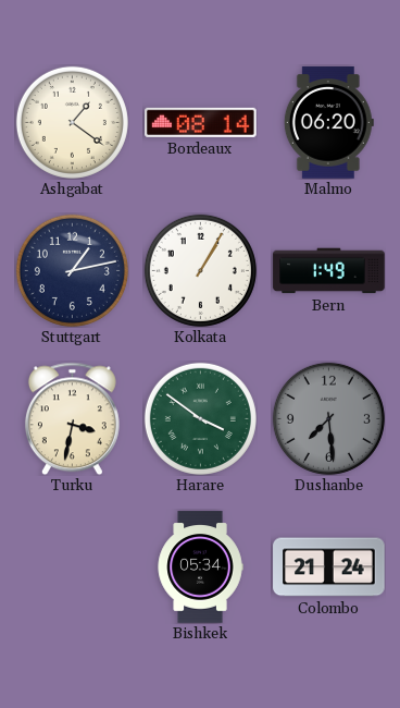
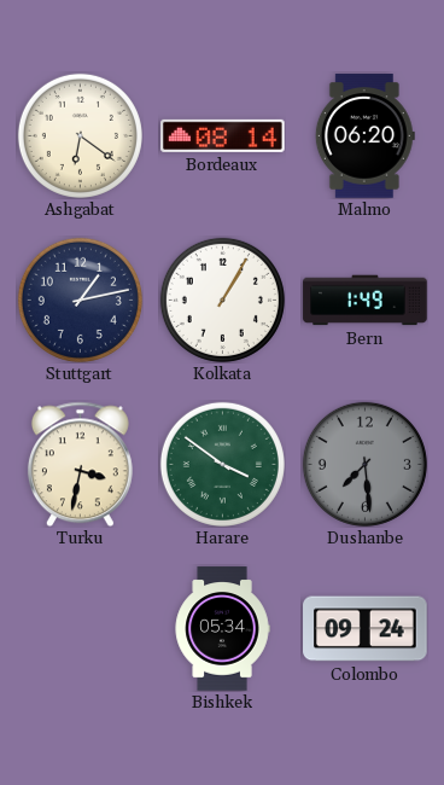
Ashgabat: 1:21 -> 6:21 (80, 135)
Colombo: 21:24 -> 09:24 (366, 629)
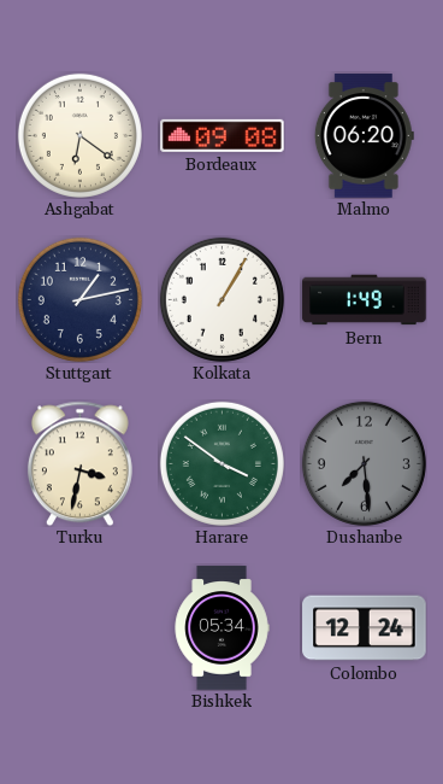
Bordeaux: 08:14 -> 09:08 (223, 135)
Colombo: 09:24 -> 12:24 (365, 628)
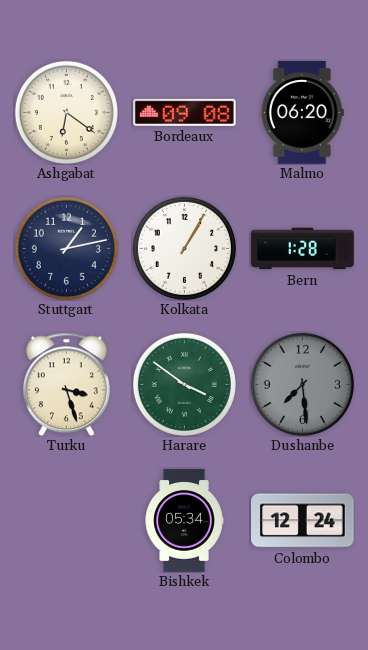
Bern: 1:49 -> 1:28 (303, 249)
Turku: 3:32 -> 3:27 (66, 384)
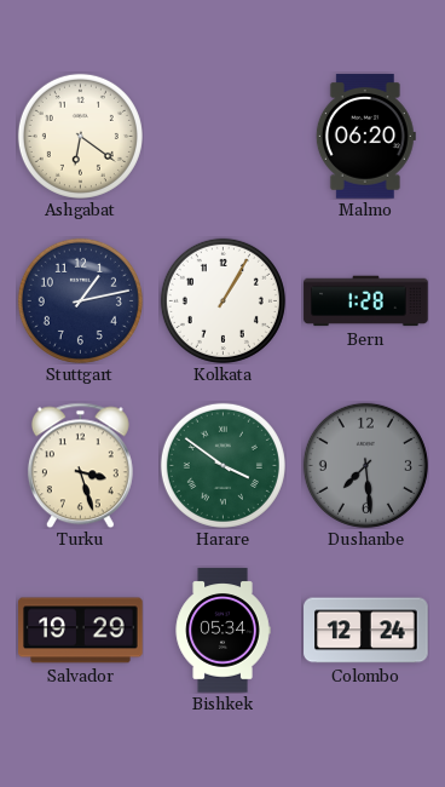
Bordeaux: 09:08 -> none (185, 112)
Salvador: none -> 19:29 (81, 631)
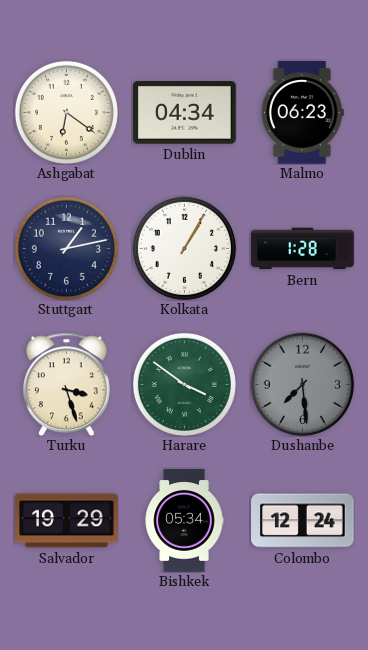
Dublin: none -> 04:34 (185, 113)
Malmo: 06:20 -> 06:23 (302, 113)
